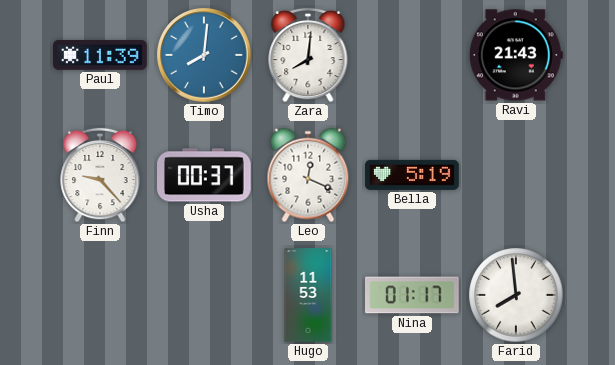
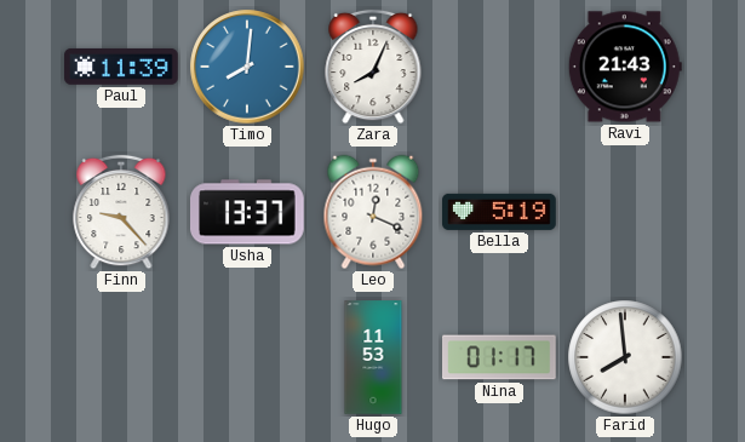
Zara: 8:01 -> 8:04 (373, 67)
Usha: 00:37 -> 13:37 (247, 212)
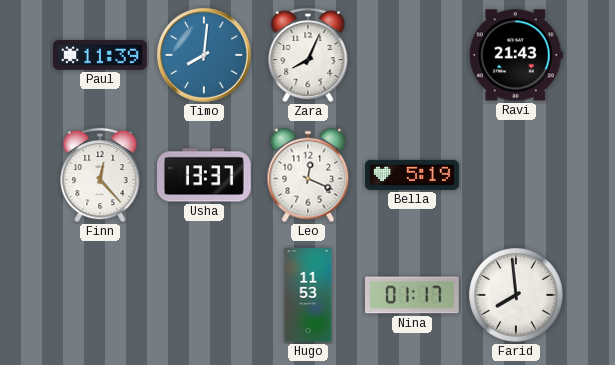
Finn: 9:23 -> 12:23 (100, 175)
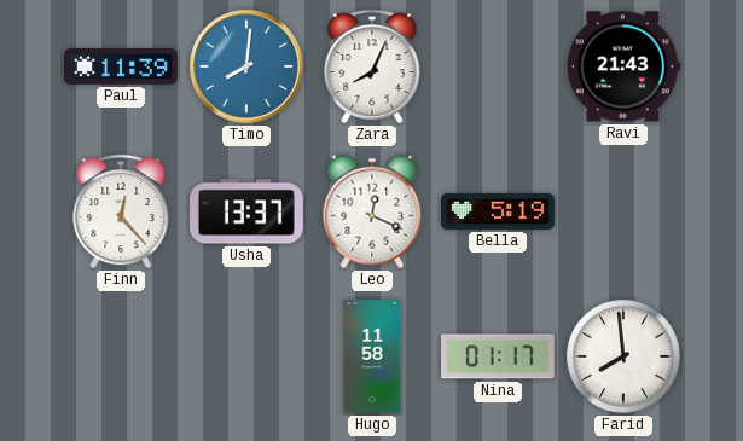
Hugo: 11:53 -> 11:58 (372, 356)
